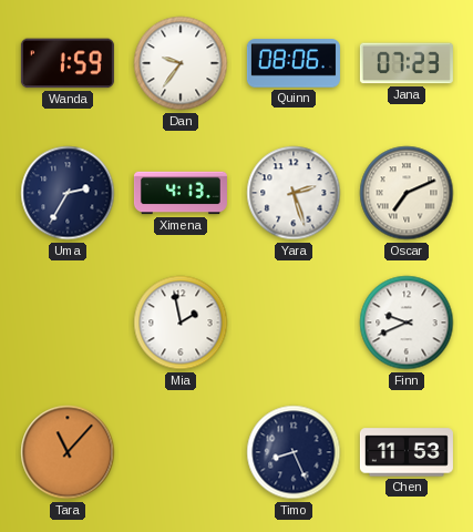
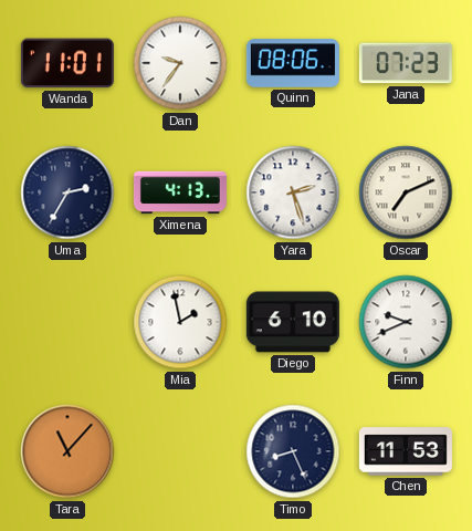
Wanda: 1:59 -> 11:01 (67, 63)
Diego: none -> 6:10 (293, 322)
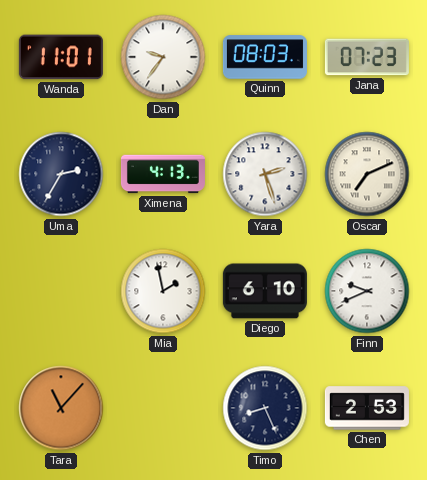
Quinn: 08:06 -> 08:03 (265, 57)
Chen: 11:53 -> 2:53 (367, 408)
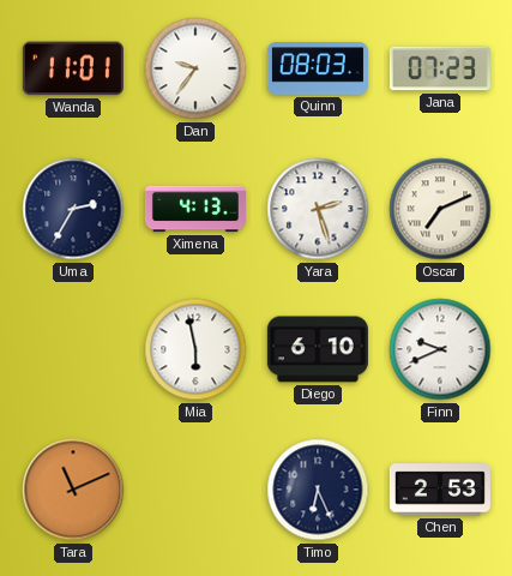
Mia: 1:58 -> 5:58 (195, 349)
Tara: 11:07 -> 11:11 (73, 490)
Timo: 8:26 -> 6:26 (318, 490)
